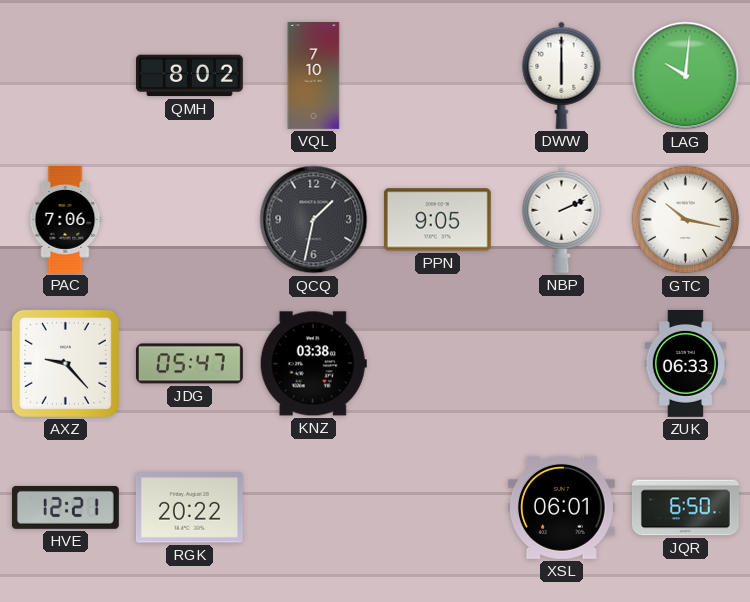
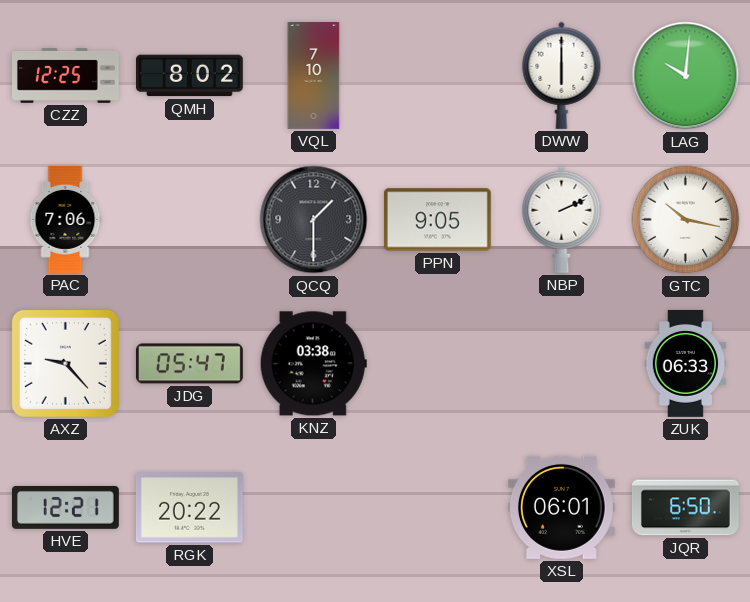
CZZ: none -> 12:25 (66, 76)
QCQ: 1:32 -> 1:30 (314, 220)
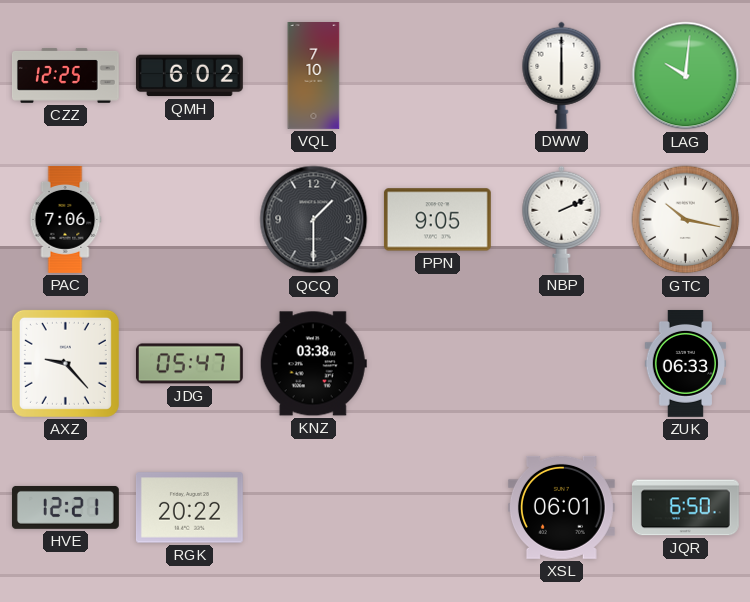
QMH: 8:02 -> 6:02 (189, 76)
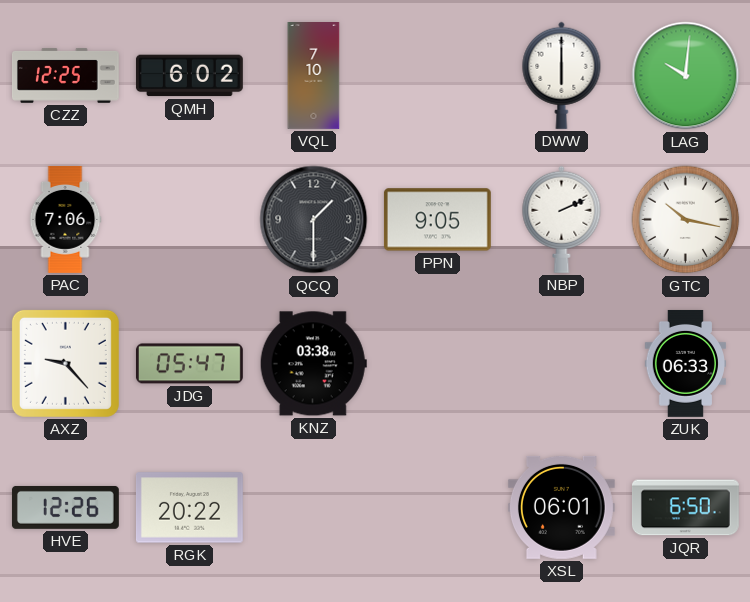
HVE: 12:21 -> 12:26 (65, 507)
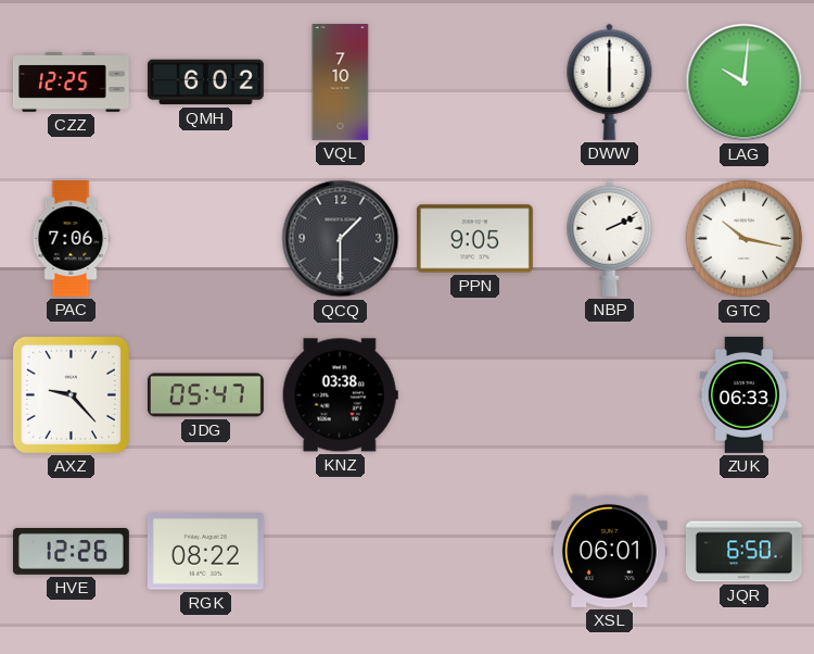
RGK: 20:22 -> 08:22 (205, 552)
